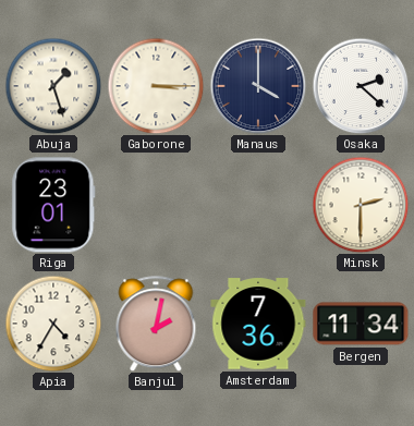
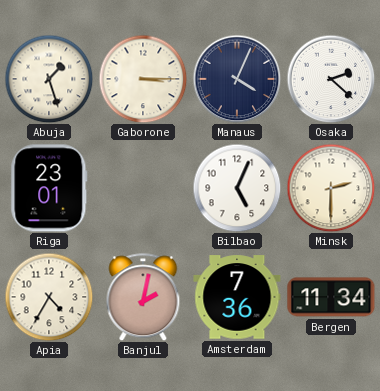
Manaus: 4:00 -> 4:04 (237, 79)
Bilbao: none -> 5:04 (237, 188)
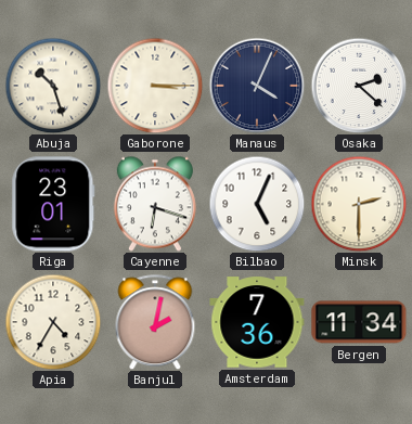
Abuja: 1:27 -> 10:27 (53, 86)
Cayenne: none -> 6:18 (155, 204)
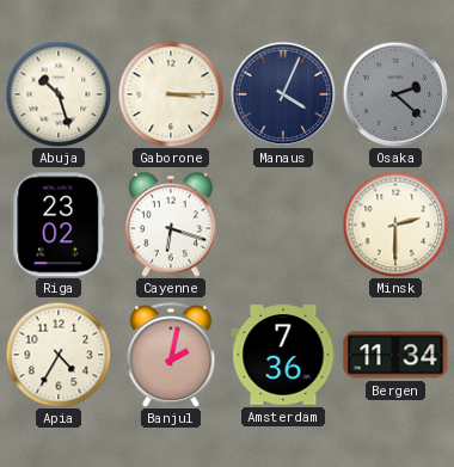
Osaka dial: white -> grey (395, 94)
Riga: 23:01 -> 23:02 (59, 225)
Bilbao: 5:04 -> none (257, 204)
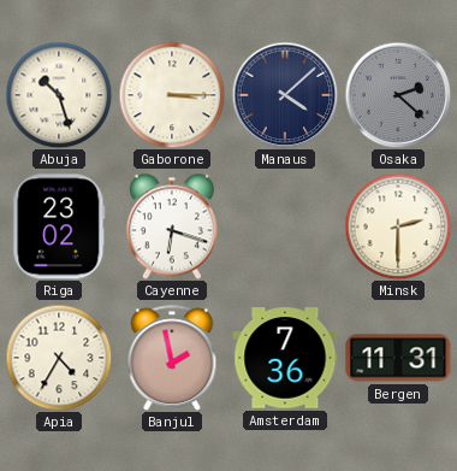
Manaus: 4:04 -> 4:08 (285, 95)
Banjul: 2:02 -> 1:58 (172, 358)
Bergen: 11:34 -> 11:31 (398, 358)
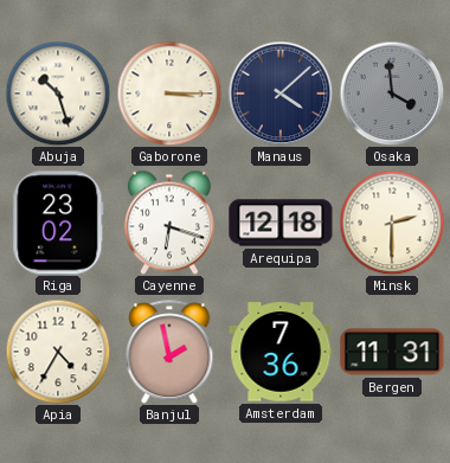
Osaka: 2:22 -> 3:59 (392, 94)
Arequipa: none -> 12:18 (281, 223)
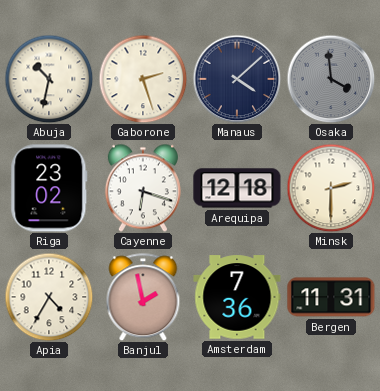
Abuja: 10:27 -> 10:32 (49, 79)
Gaborone: 3:15 -> 2:27 (143, 79)
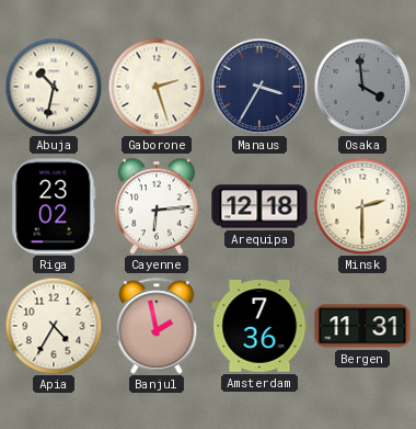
Manaus: 4:08 -> 3:35 (259, 87)
Cayenne: 6:18 -> 6:14 (157, 206)
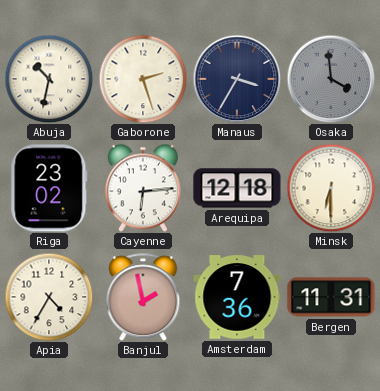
Minsk: 2:30 -> 6:30 (331, 188)
